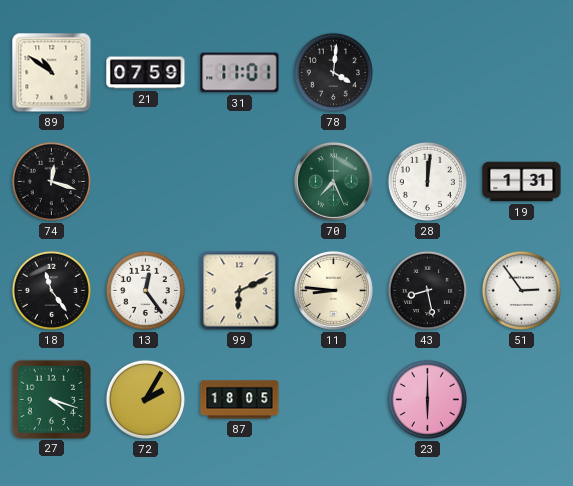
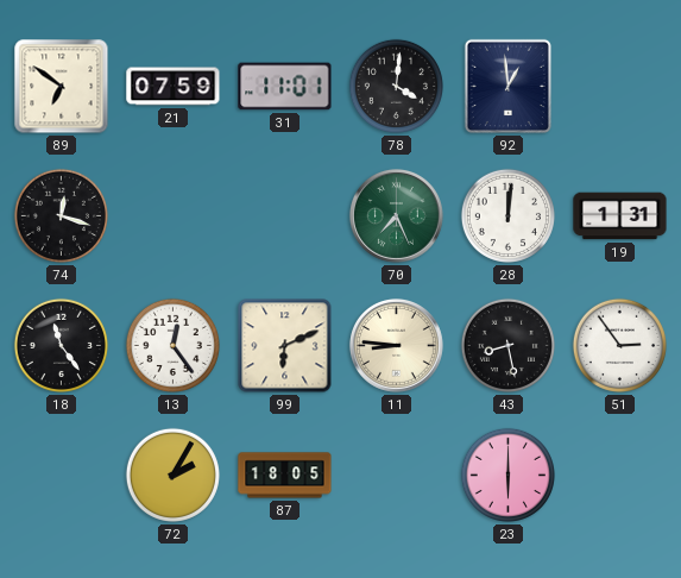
89: 10:51 -> 6:51 (62, 87)
92: none -> 12:59 (507, 86)
27: 4:18 -> none (51, 399)
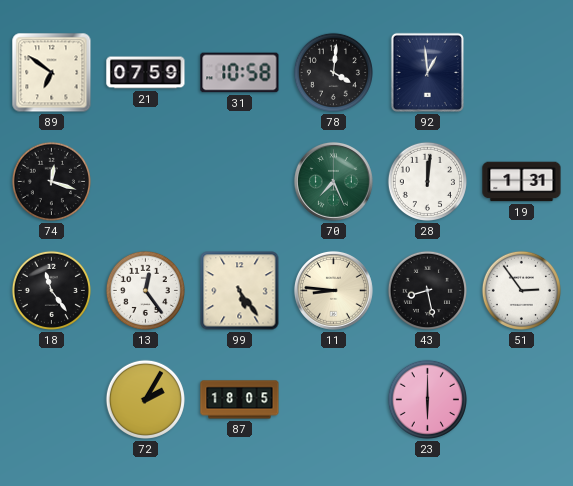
31: 11:01 -> 10:58 (240, 73)
99: 6:11 -> 5:24 (240, 291)
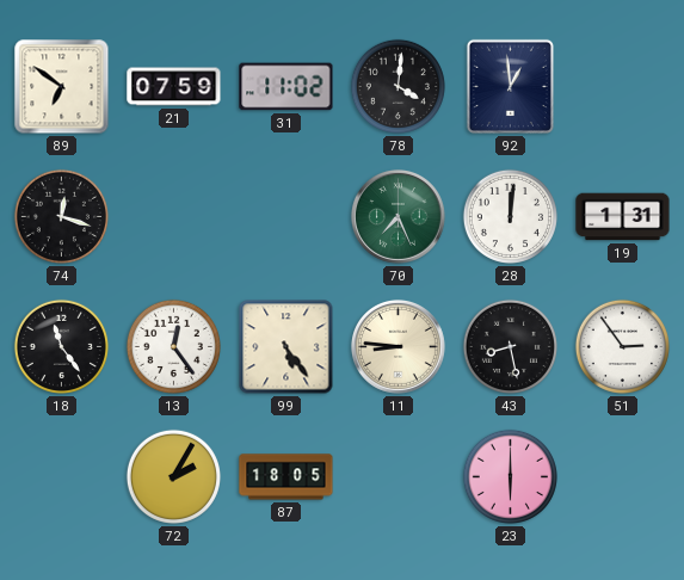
31: 10:58 -> 11:02 (286, 87)
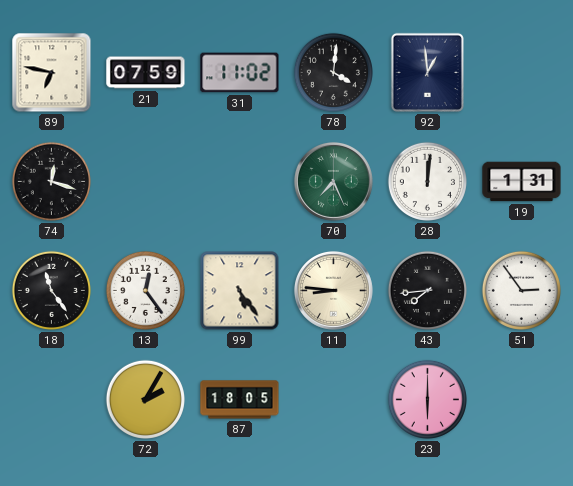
89: 6:51 -> 6:47 (52, 73)
43: 8:28 -> 7:44 (427, 290)
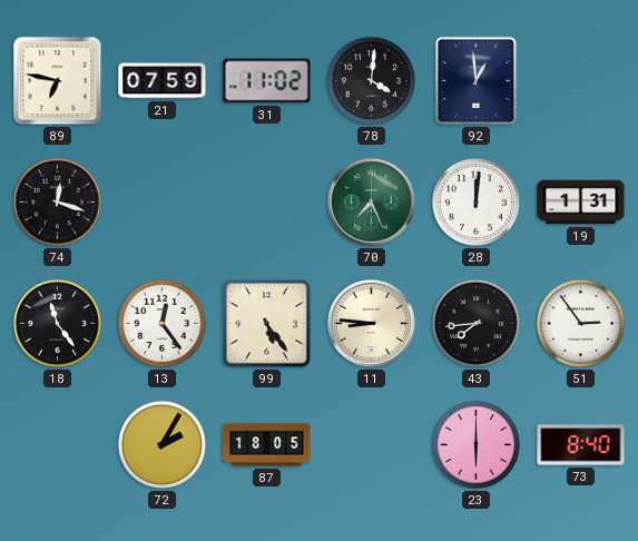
73: none -> 8:40 (581, 445)
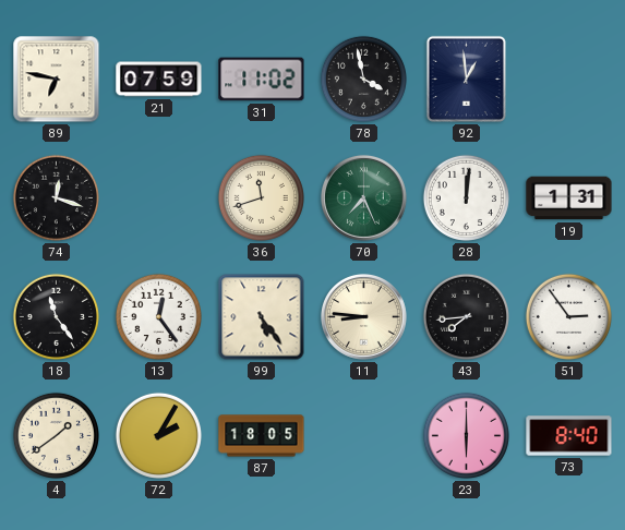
78: 4:01 -> 3:58 (363, 79)
36: none -> 11:42 (261, 197)
4: none -> 1:39 (56, 435)
